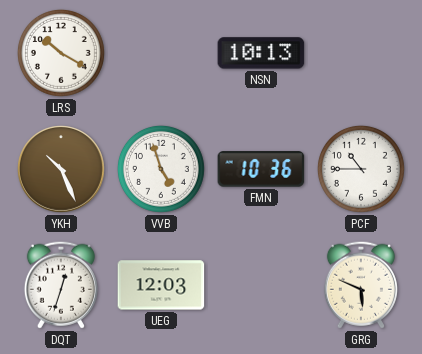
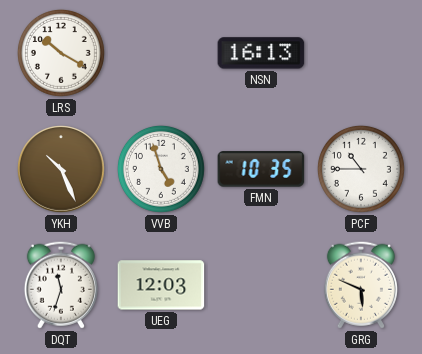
NSN: 10:13 -> 16:13 (261, 53)
FMN: 10:36 -> 10:35 (261, 169)
DQT: 12:33 -> 11:33 (61, 285)
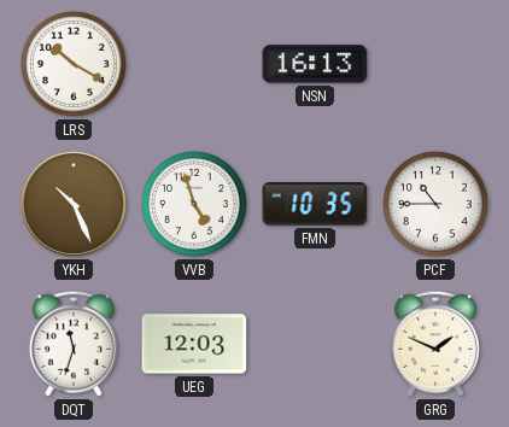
GRG: 5:49 -> 1:49 (435, 344)
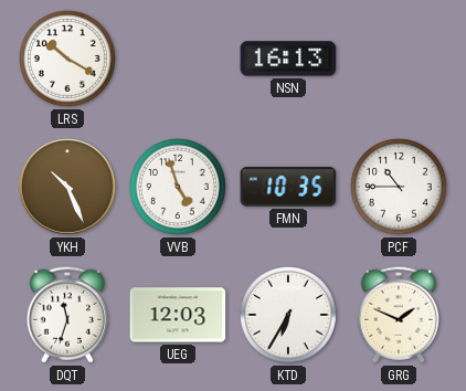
KTD: none -> 6:35 (288, 315)
